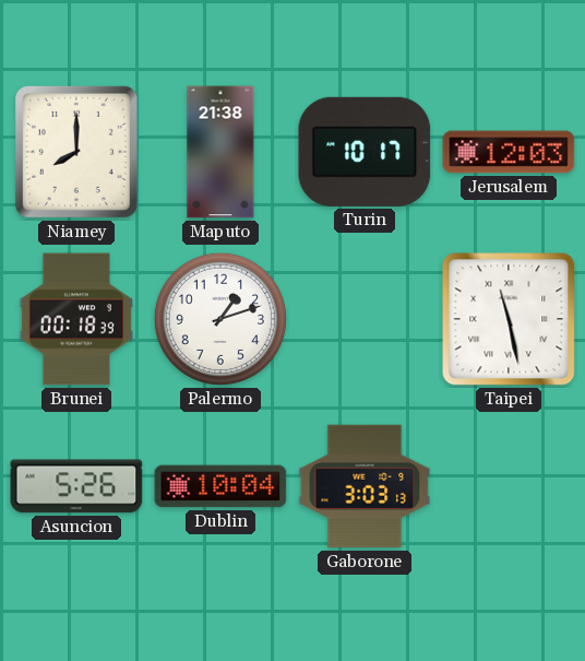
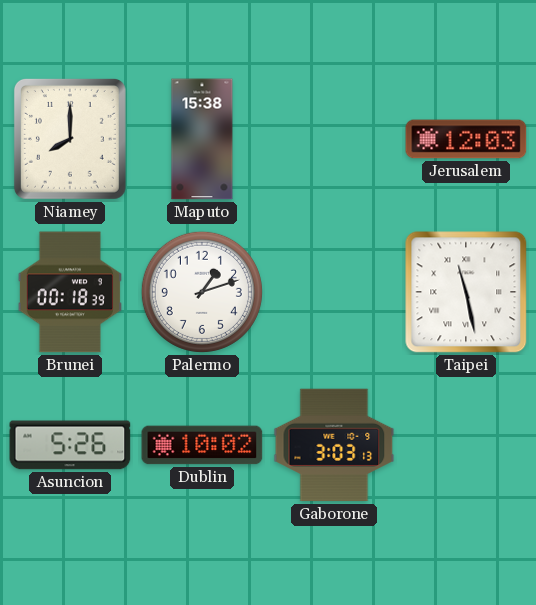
Maputo: 21:38 -> 15:38 (202, 139)
Turin: 10:17 -> none (365, 152)
Dublin: 10:04 -> 10:02 (202, 445)
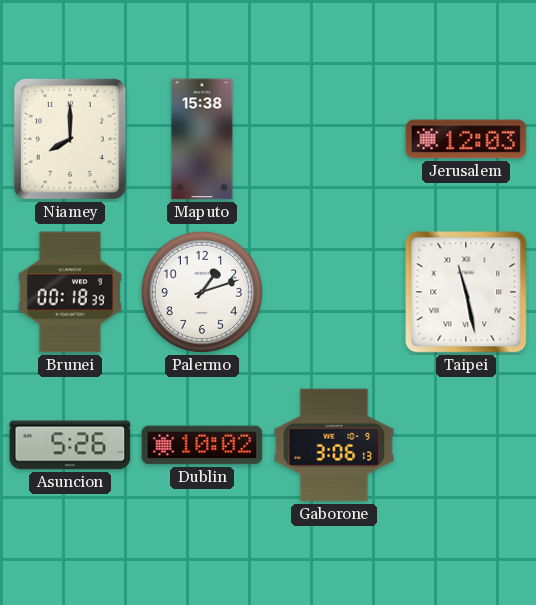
Gaborone: 3:03 -> 3:06 (334, 445)
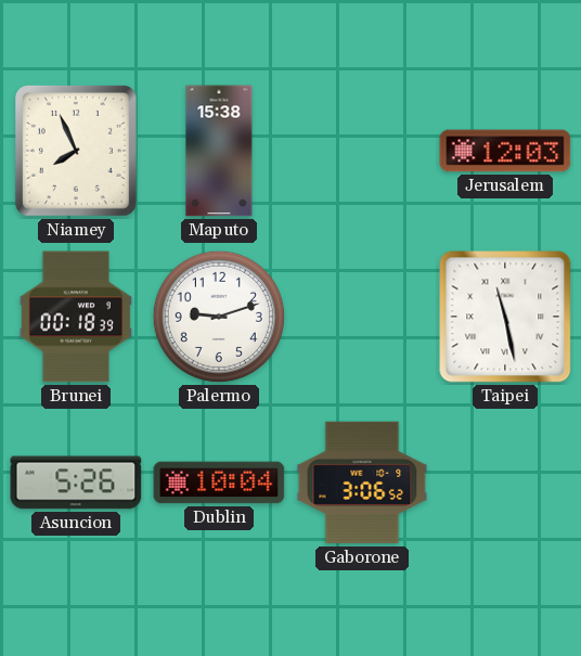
Niamey: 8:00 -> 7:56 (76, 151)
Palermo: 1:12 -> 9:12 (219, 317)
Dublin: 10:02 -> 10:04 (219, 483)
Gaborone: 3:06:13 -> 3:06:52 (362, 483)
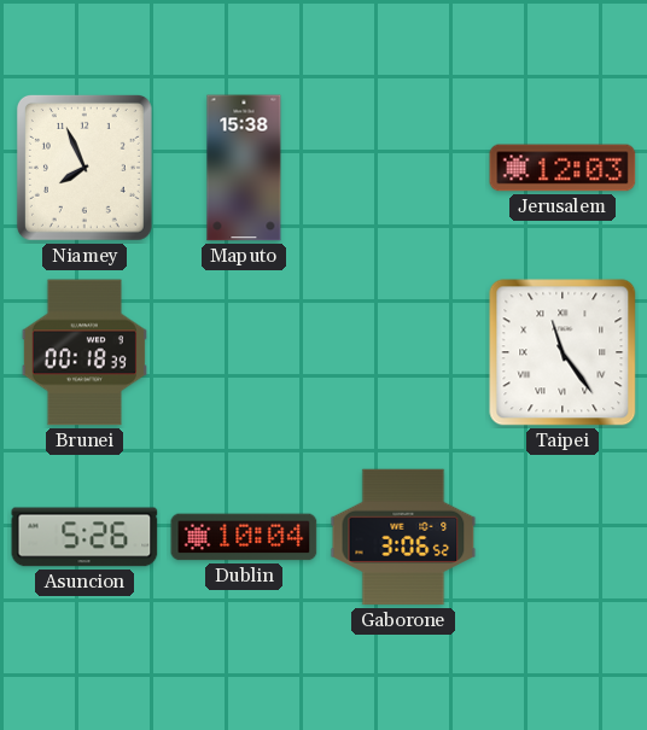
Palermo: 9:12 -> none (219, 317)
Taipei: 11:28 -> 11:24 (563, 352)
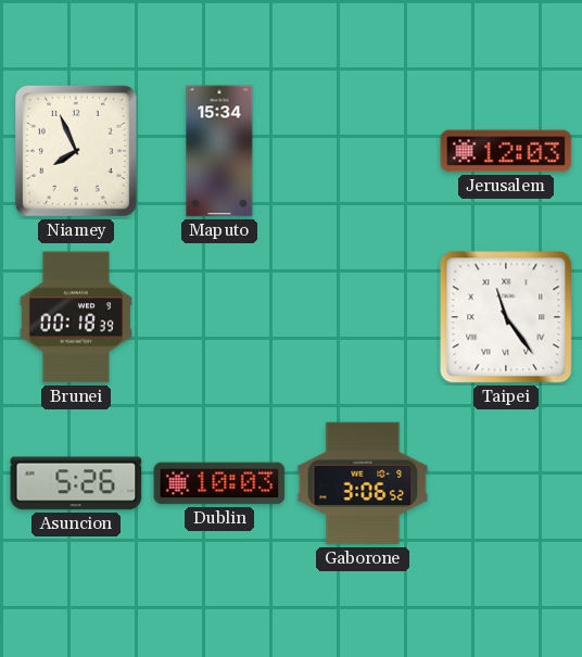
Maputo: 15:38 -> 15:34 (219, 151)
Dublin: 10:04 -> 10:03 (219, 483)
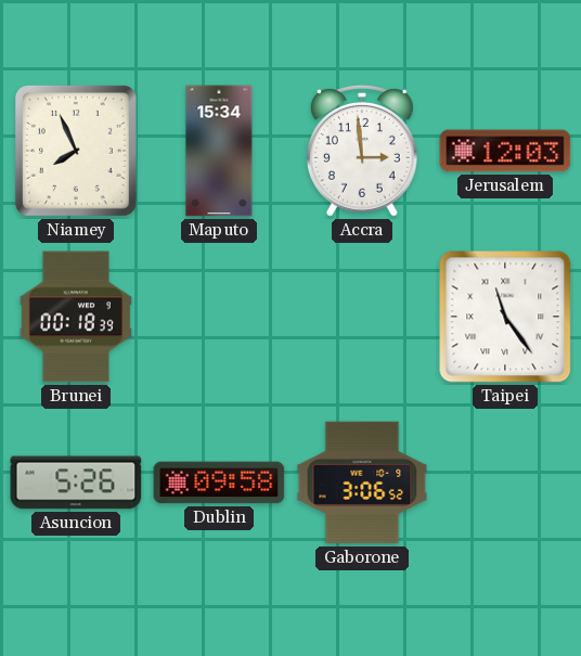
Accra: none -> 2:59 (362, 152)
Dublin: 10:03 -> 09:58 (219, 483)
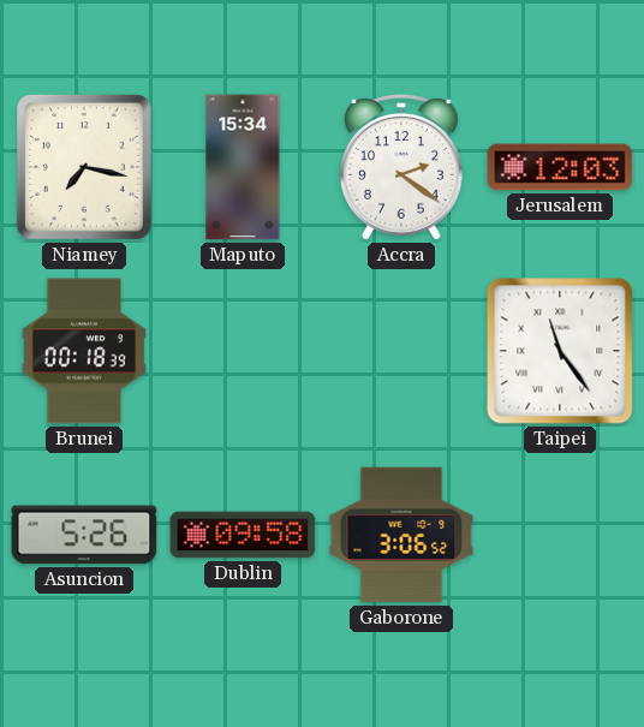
Niamey: 7:56 -> 7:17 (84, 167)
Accra: 2:59 -> 2:21 (401, 168)
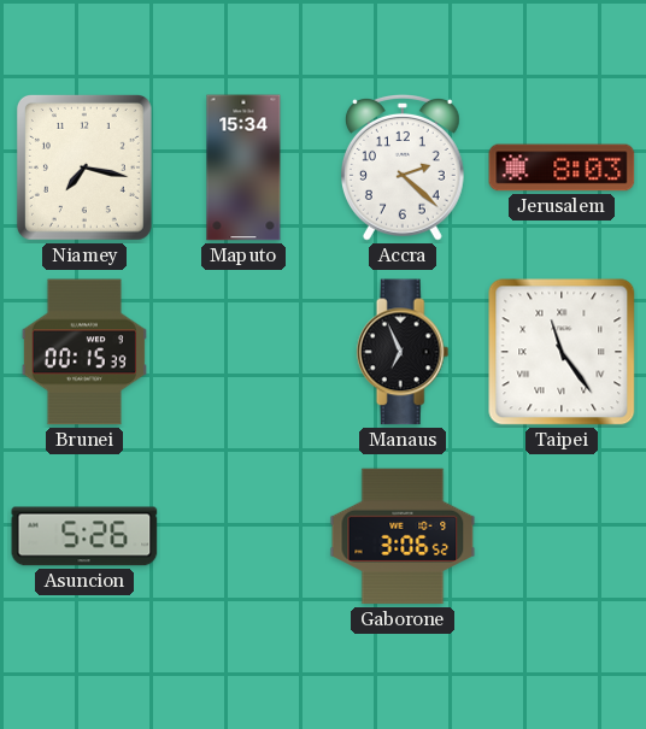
Accra: 2:21 -> 2:22 (403, 169)
Jerusalem: 12:03 -> 8:03 (562, 167)
Brunei: 00:18 -> 00:15 (84, 352)
Manaus: none -> 6:56 (403, 352)
Dublin: 09:58 -> none (243, 535)
